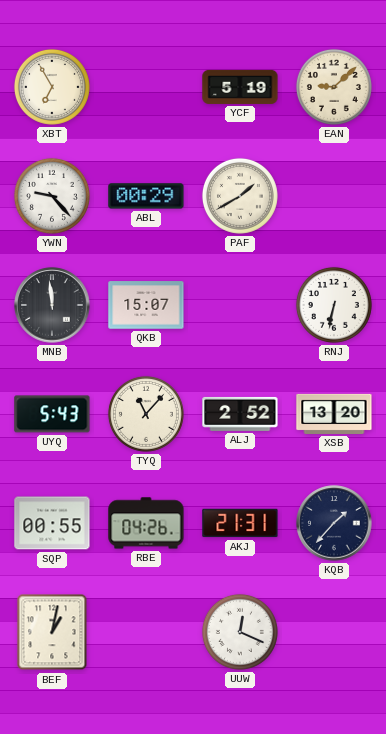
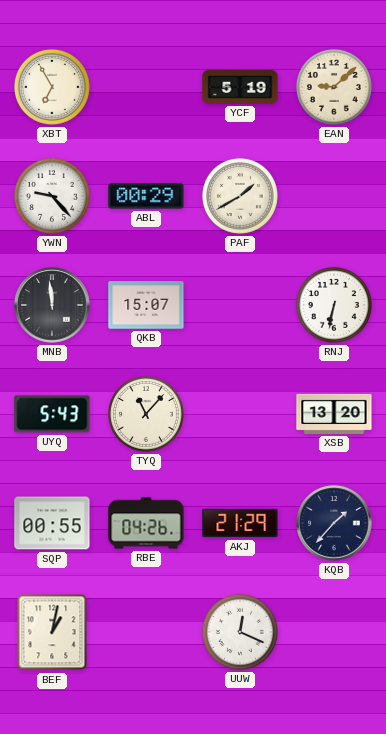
ALJ: 2:52 -> none (240, 414)
AKJ: 21:31 -> 21:29 (240, 523)
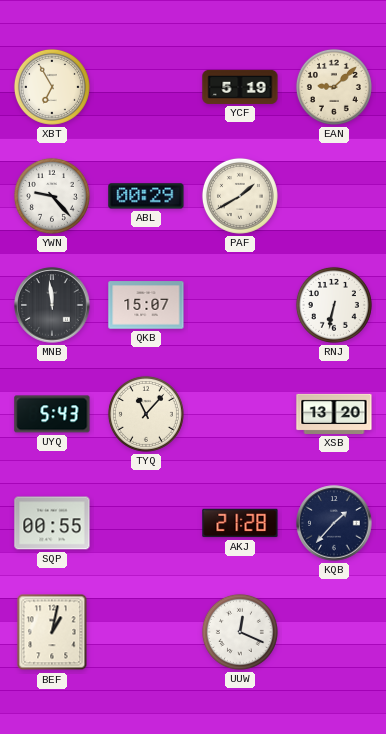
RBE: 04:26 -> none (146, 523)
AKJ: 21:29 -> 21:28 (240, 523)
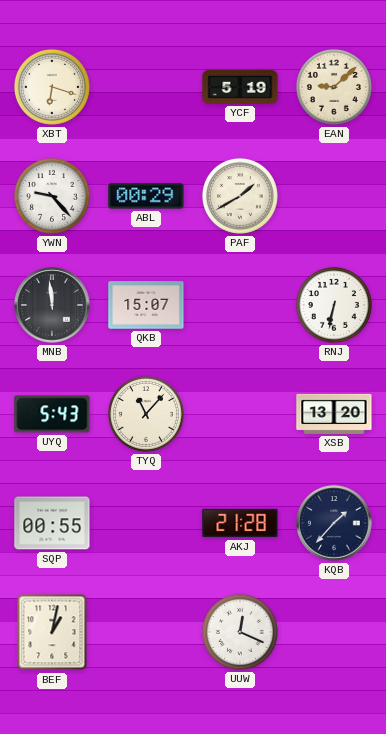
XBT: 6:55 -> 6:18 (52, 87)
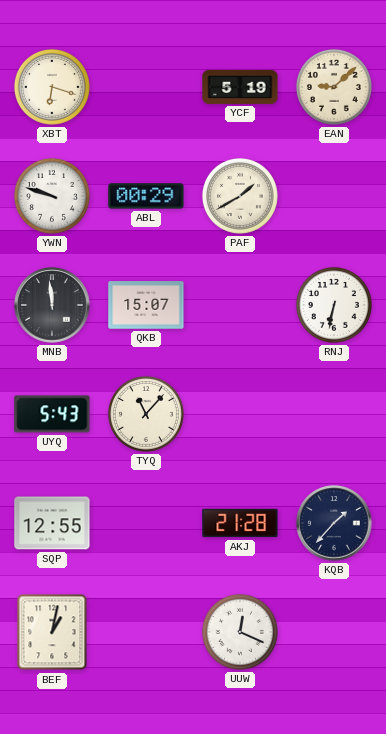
YWN: 9:23 -> 9:48 (52, 196)
XSB: 13:20 -> none (334, 414)
SQP: 00:55 -> 12:55 (52, 523)
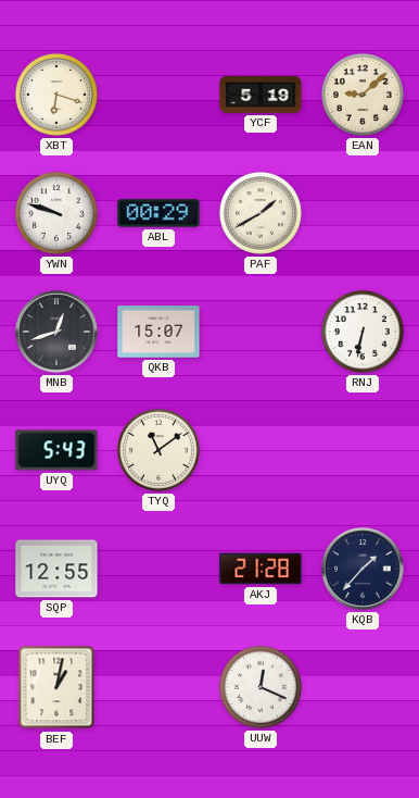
MNB: 11:59 -> 12:42 (56, 332)
TYQ: 11:07 -> 11:09 (158, 450)
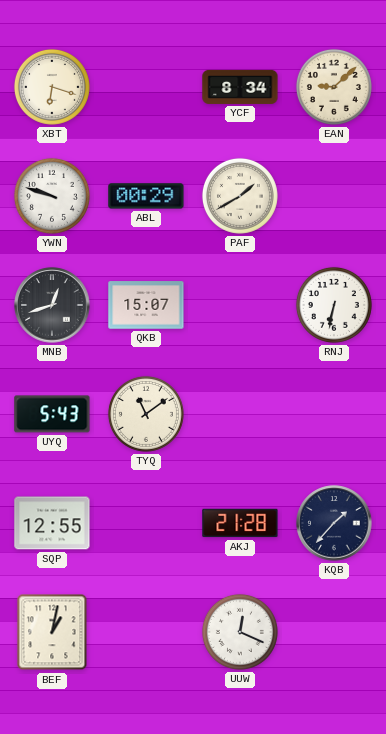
YCF: 5:19 -> 8:34 (240, 87)
